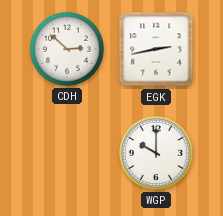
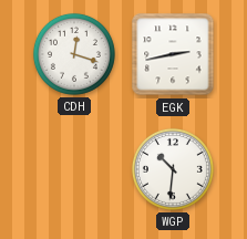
CDH: 2:52 -> 12:18 (74, 54)
WGP: 10:00 -> 10:31 (173, 169)
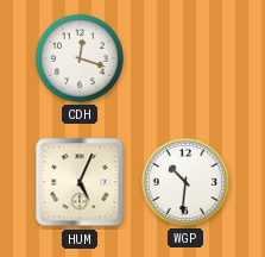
EGK: 2:43 -> none (173, 54)
HUM: none -> 5:04 (80, 182)
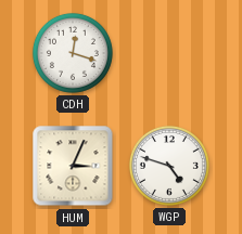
HUM: 5:04 -> 3:04 (73, 166)
WGP: 10:31 -> 4:48 (169, 166)
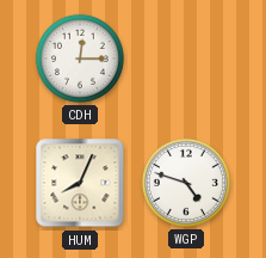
CDH: 12:18 -> 12:15 (80, 59)
HUM: 3:04 -> 8:04 (80, 183)
